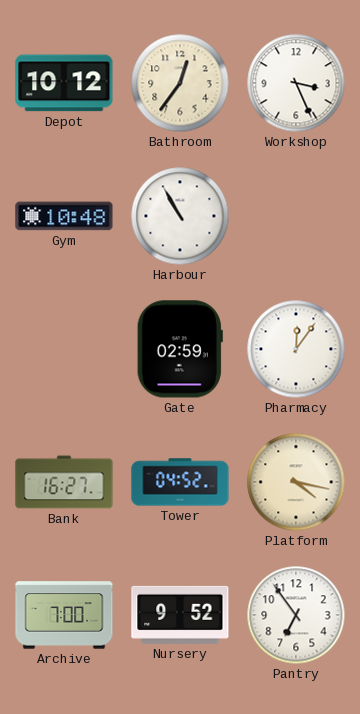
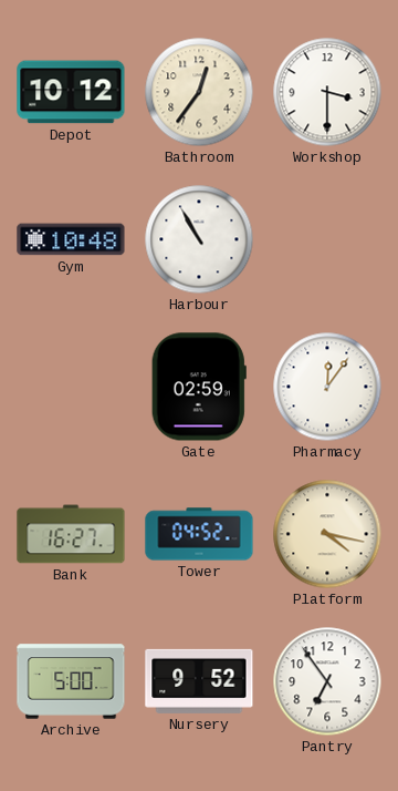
Workshop: 3:26 -> 3:30 (327, 92)
Archive: 7:00 -> 5:00 (71, 681)
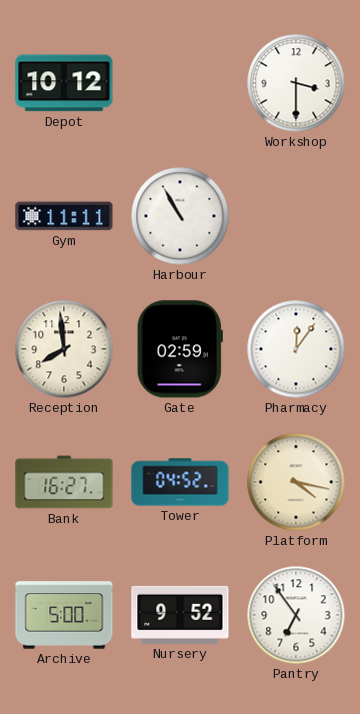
Bathroom: 12:36 -> none (199, 92)
Gym: 10:48 -> 11:11 (64, 216)
Reception: none -> 7:59 (64, 349)
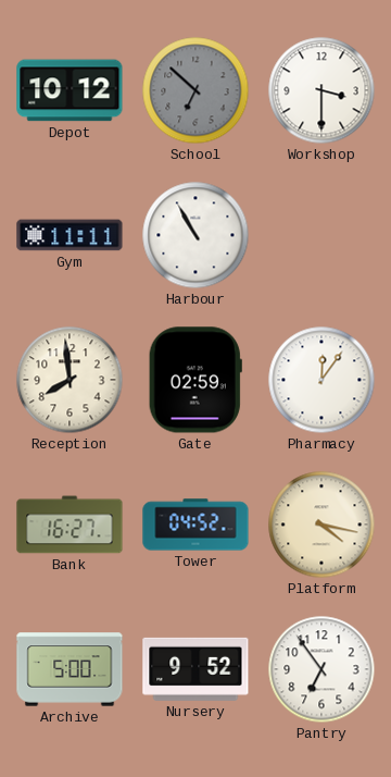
School: none -> 6:52 (195, 90)
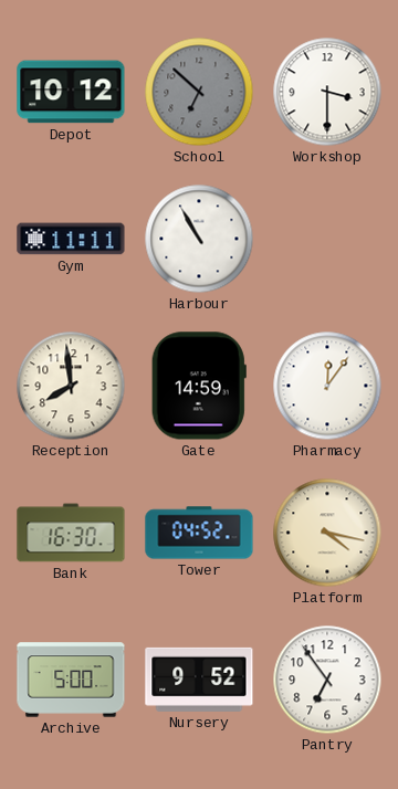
Gate: 02:59 -> 14:59 (199, 386)
Bank: 16:27 -> 16:30 (71, 533)
